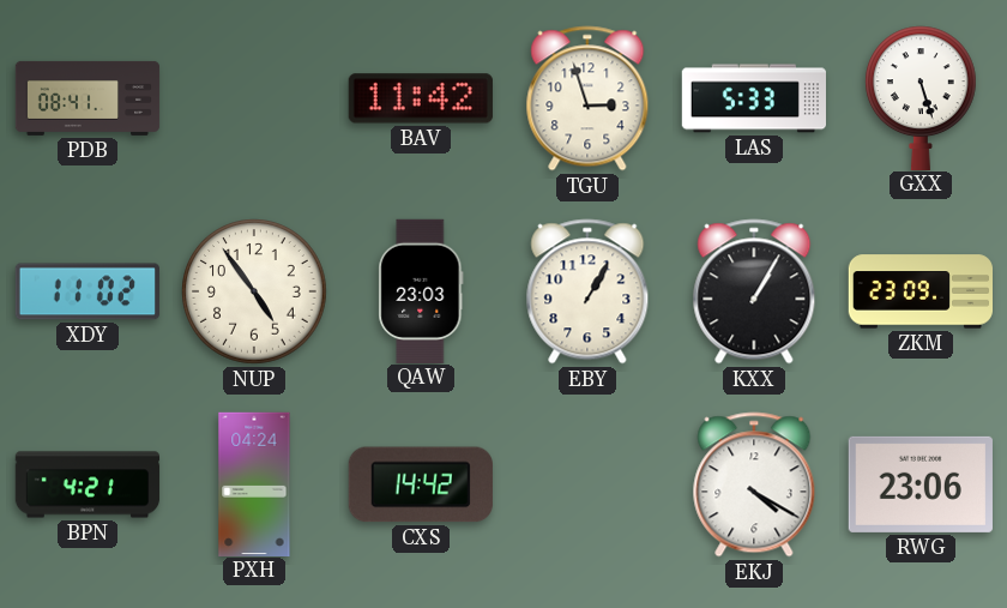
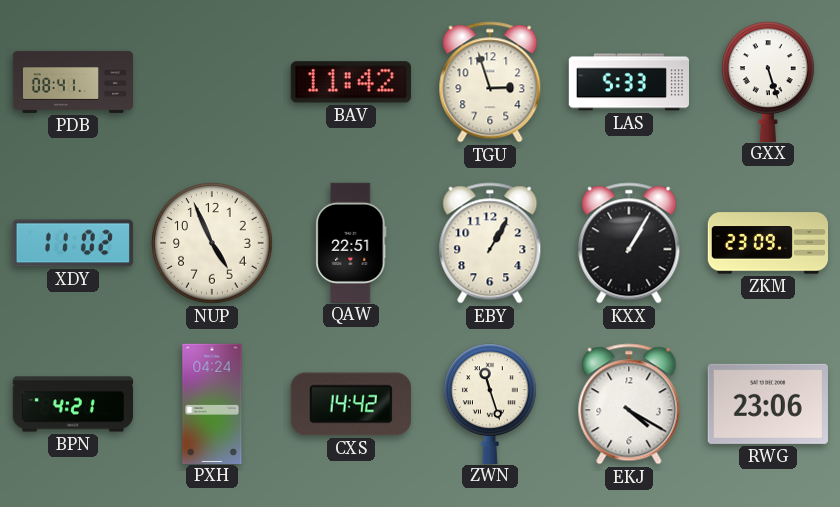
NUP: 4:54 -> 4:56 (212, 243)
QAW: 23:03 -> 22:51 (351, 242)
ZWN: none -> 11:27 (490, 403)
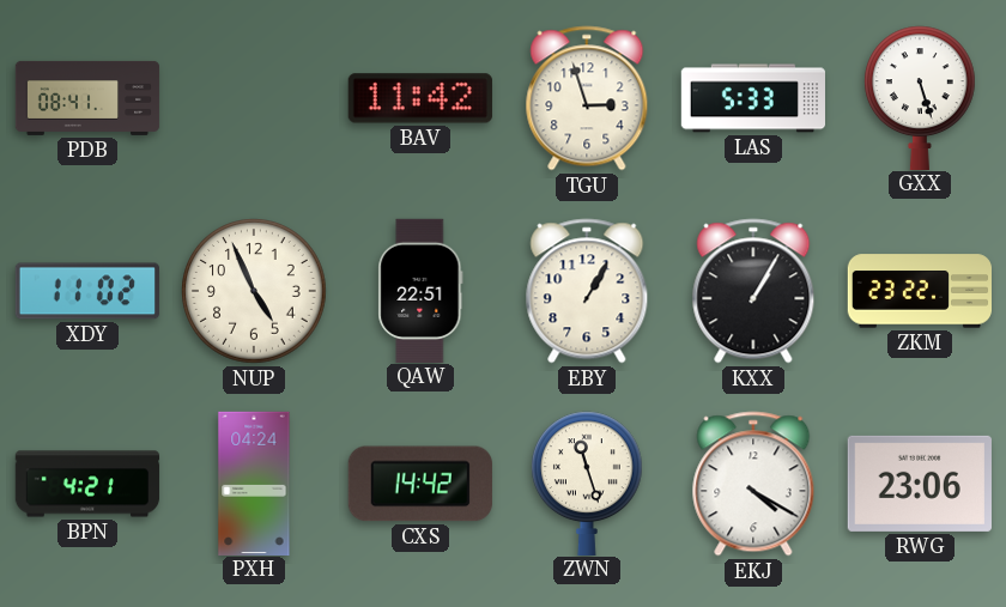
ZKM: 23:09 -> 23:22 (920, 291)
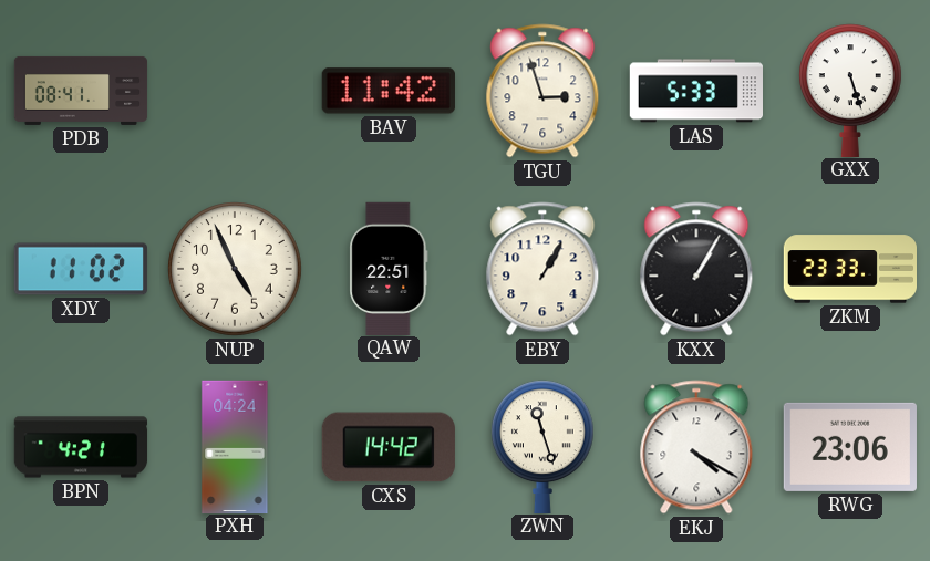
ZKM: 23:22 -> 23:33 (850, 269)
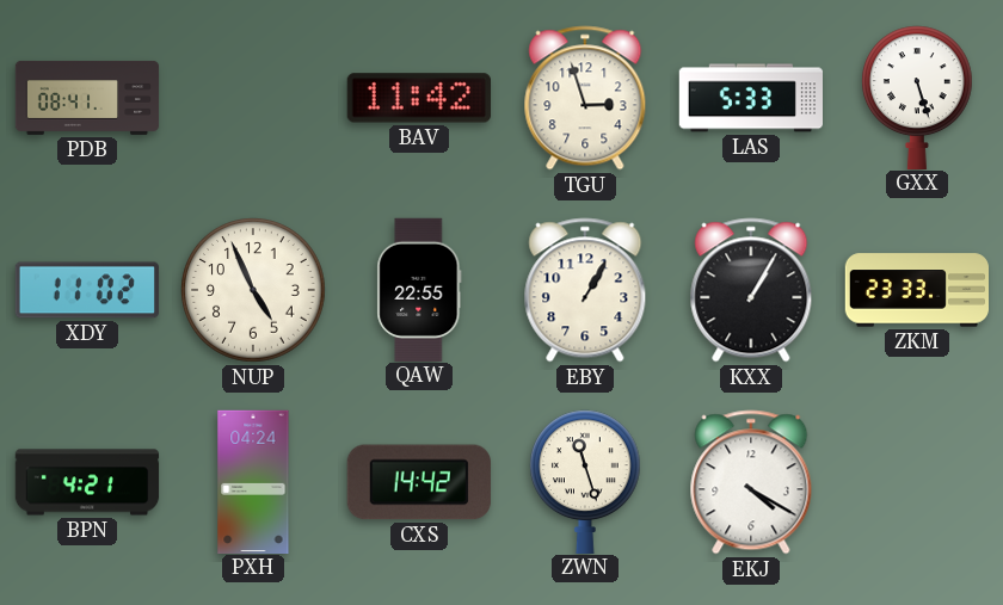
QAW: 22:51 -> 22:55 (419, 289)
RWG: 23:06 -> none (850, 447)
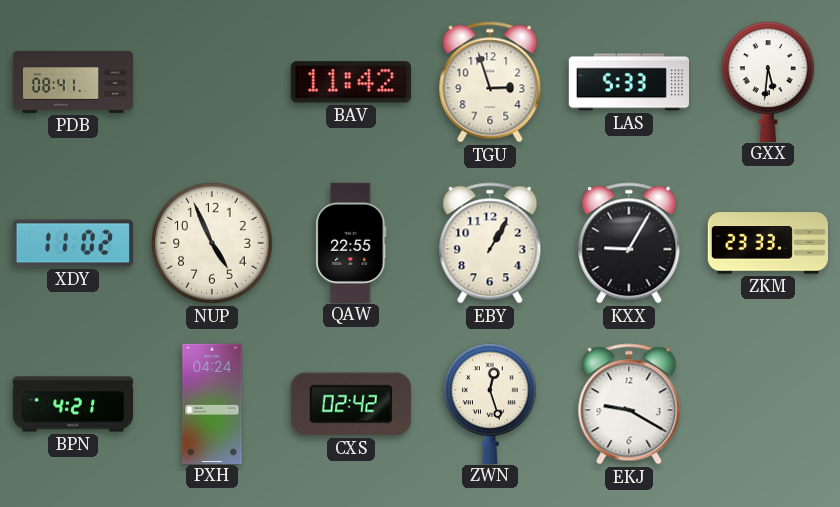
GXX: 5:27 -> 5:31 (768, 81)
KXX: 1:05 -> 9:05 (629, 243)
CXS: 14:42 -> 02:42 (351, 404)
ZWN: 11:27 -> 12:27 (490, 403)
EKJ: 4:20 -> 9:20 (629, 404)
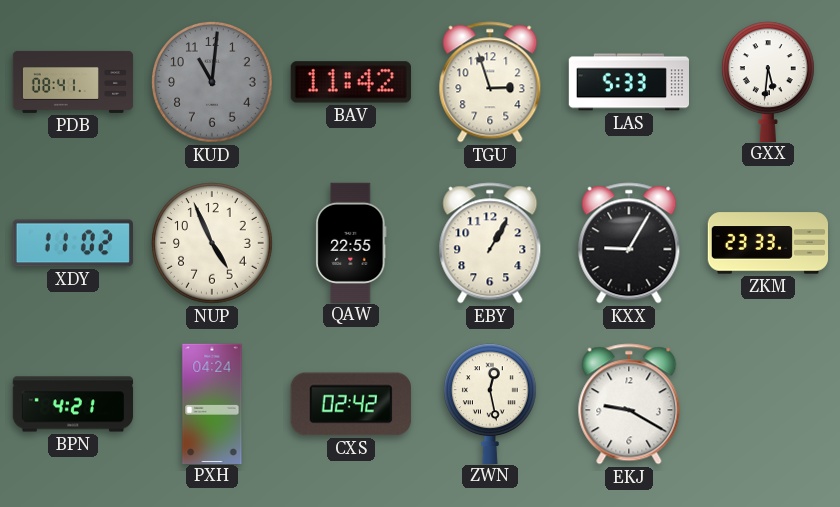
KUD: none -> 11:01 (212, 82)
ZWN: 12:27 -> 12:28 (490, 403)
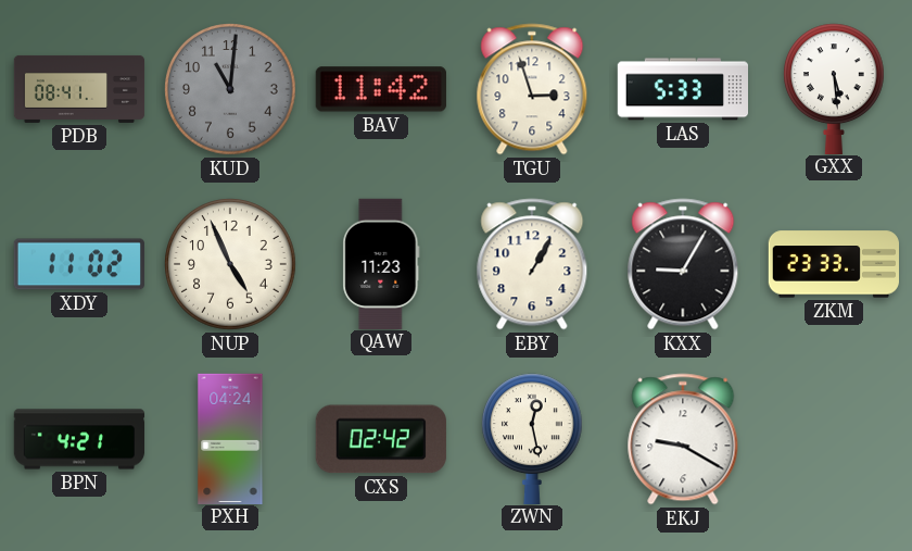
GXX: 5:31 -> 5:29 (834, 88)
QAW: 22:55 -> 11:23 (381, 263)
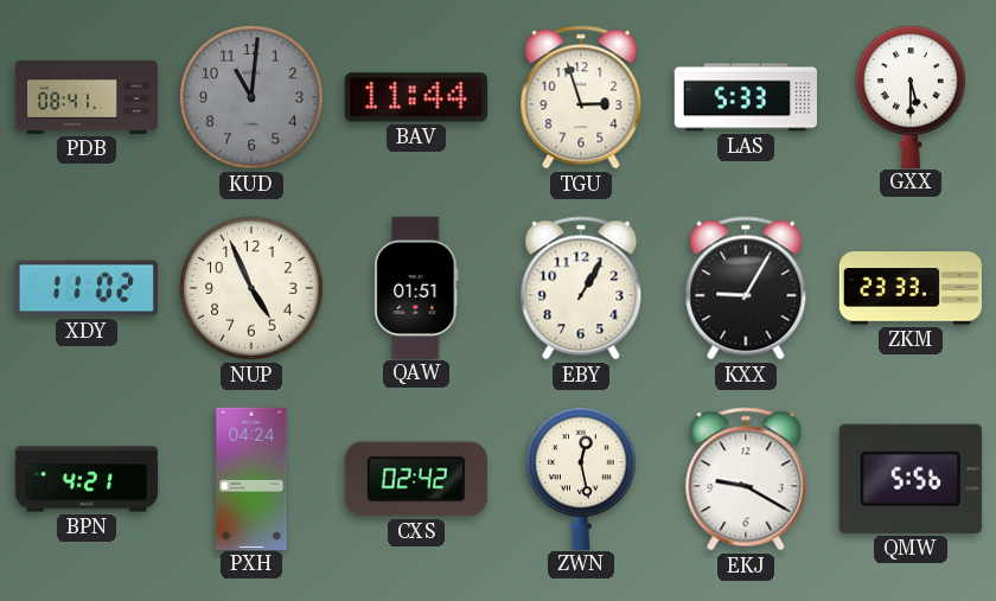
BAV: 11:42 -> 11:44 (416, 97)
GXX: 5:29 -> 5:30 (911, 96)
QAW: 11:23 -> 01:51 (416, 287)
QMW: none -> 5:56 (911, 479)
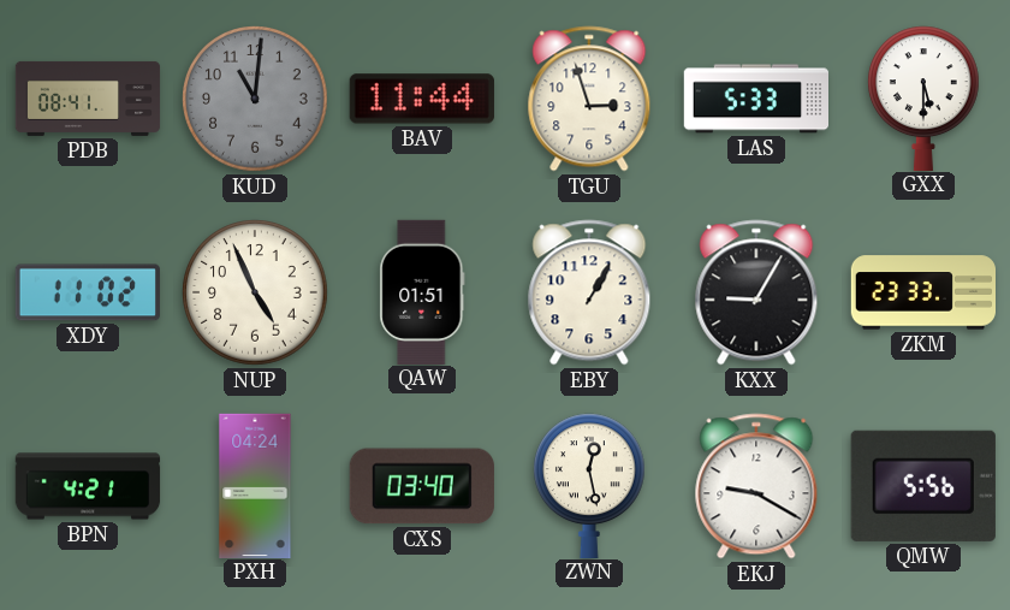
CXS: 02:42 -> 03:40 (422, 486)
